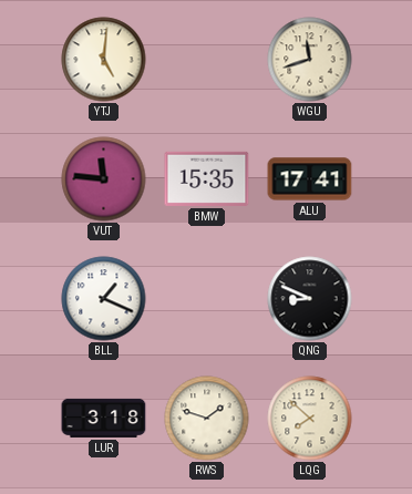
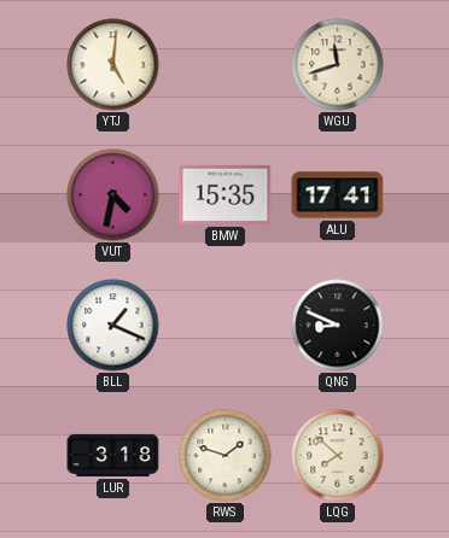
VUT: 11:46 -> 4:32 (113, 195)
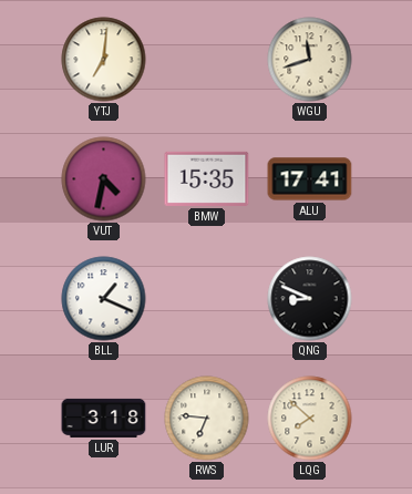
YTJ: 5:01 -> 7:01 (104, 60)
RWS: 1:48 -> 6:46 (207, 419)
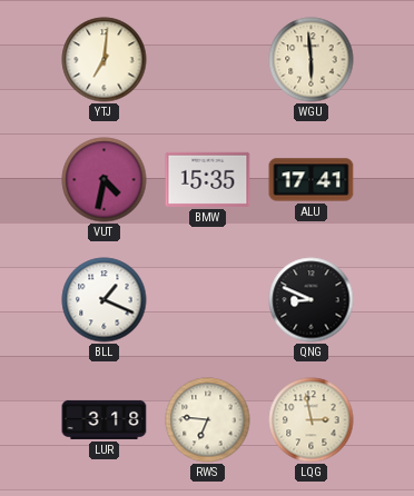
WGU: 11:42 -> 5:59 (312, 60)
LQG: 7:52 -> 2:58 (312, 420)
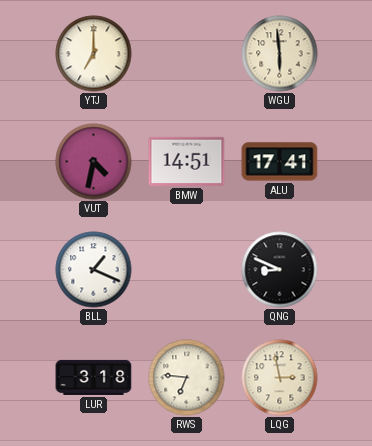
YTJ: 7:01 -> 7:00 (94, 54)
BMW: 15:35 -> 14:51 (187, 161)
